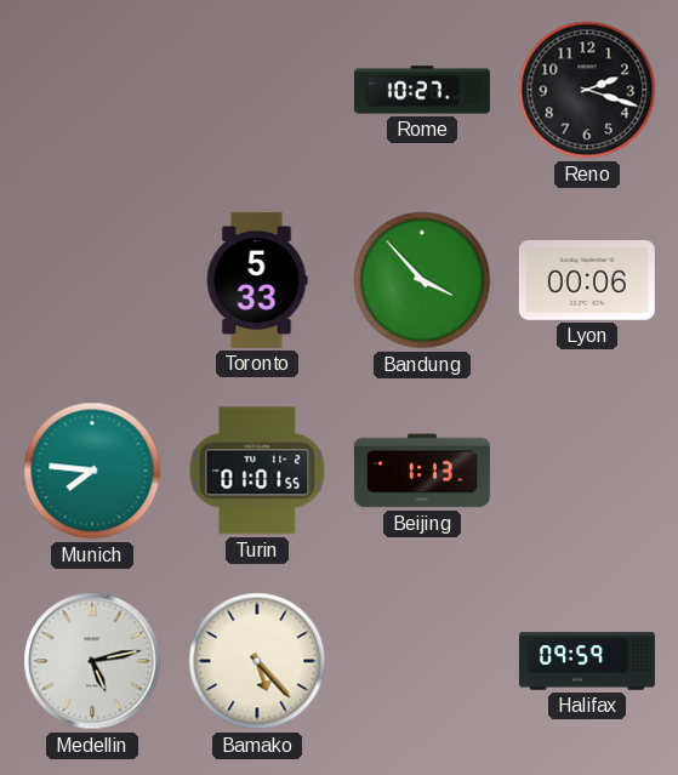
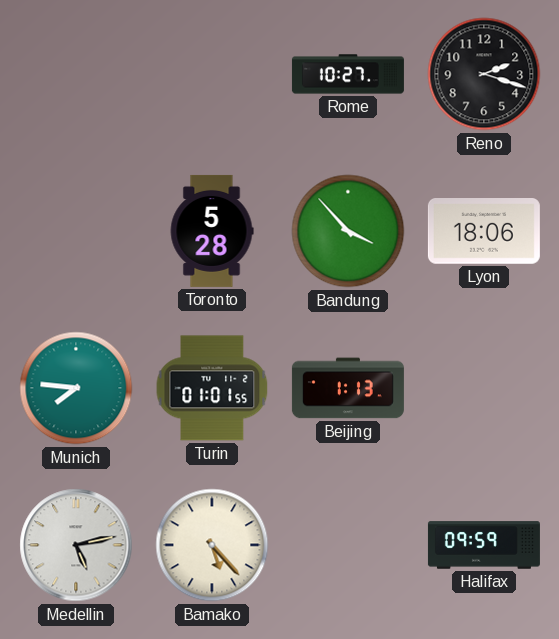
Toronto: 5:33 -> 5:28 (212, 231)
Lyon: 00:06 -> 18:06 (484, 232)
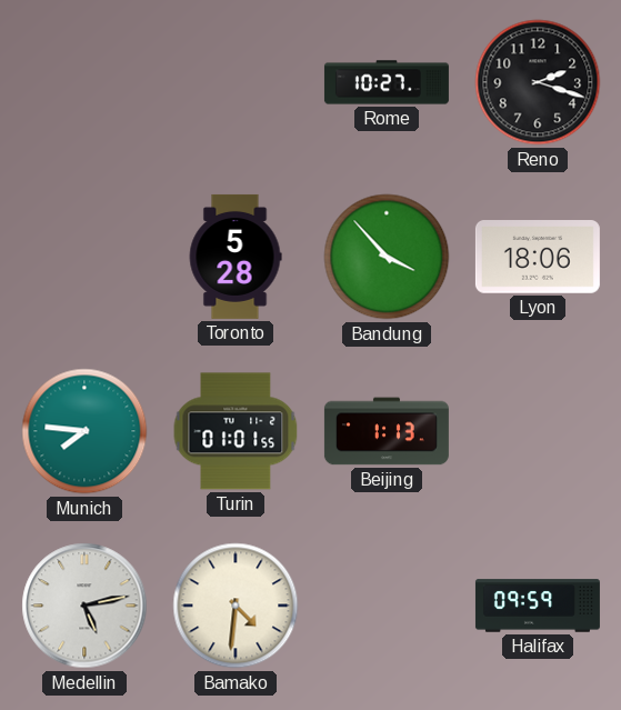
Bamako: 5:23 -> 4:31 (236, 606)
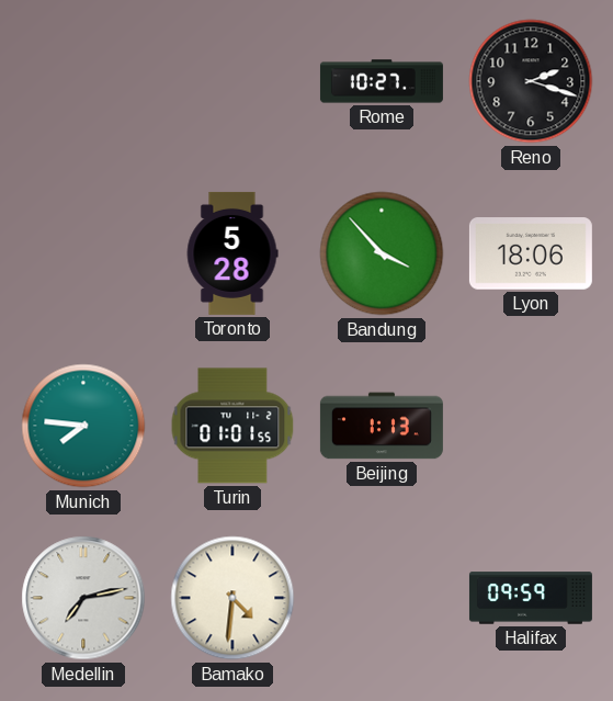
Medellin: 5:13 -> 7:13 (83, 598)
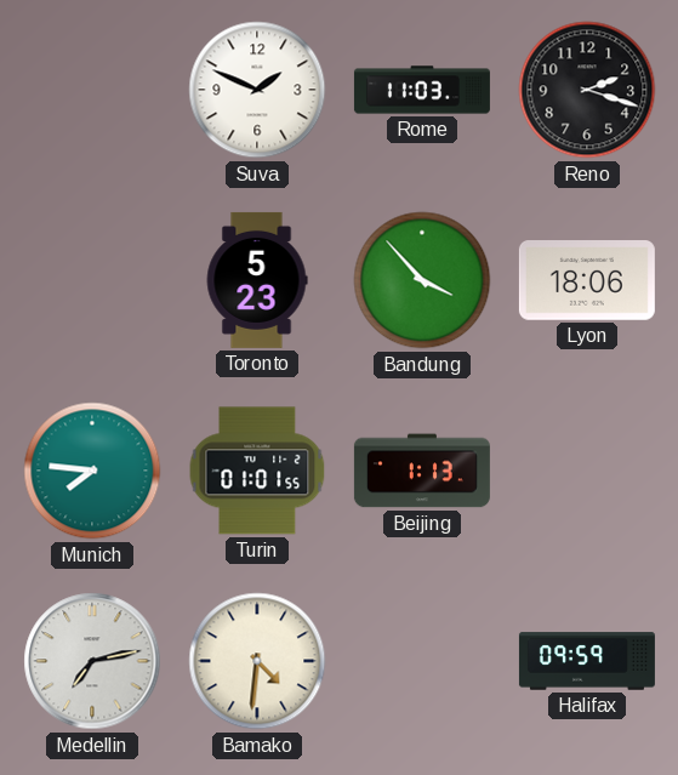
Suva: none -> 1:49 (257, 90)
Rome: 10:27 -> 11:03 (422, 90)
Toronto: 5:28 -> 5:23 (257, 280)
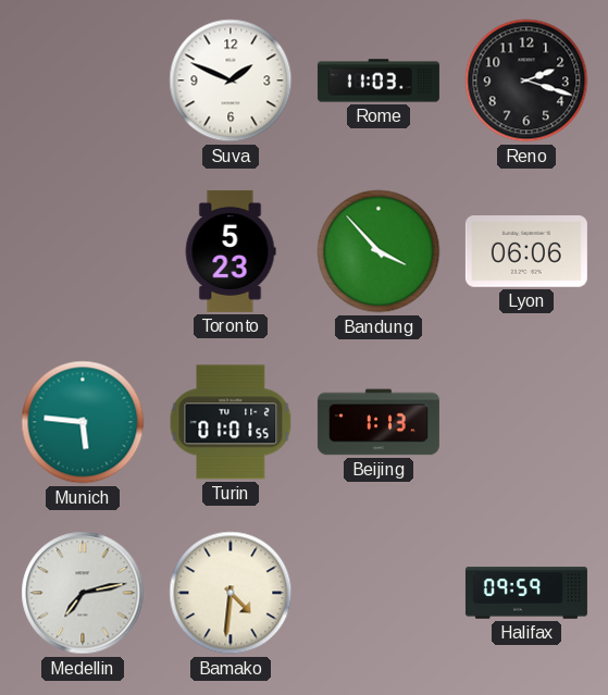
Lyon: 18:06 -> 06:06 (526, 252)
Munich: 7:46 -> 5:46 (83, 422)
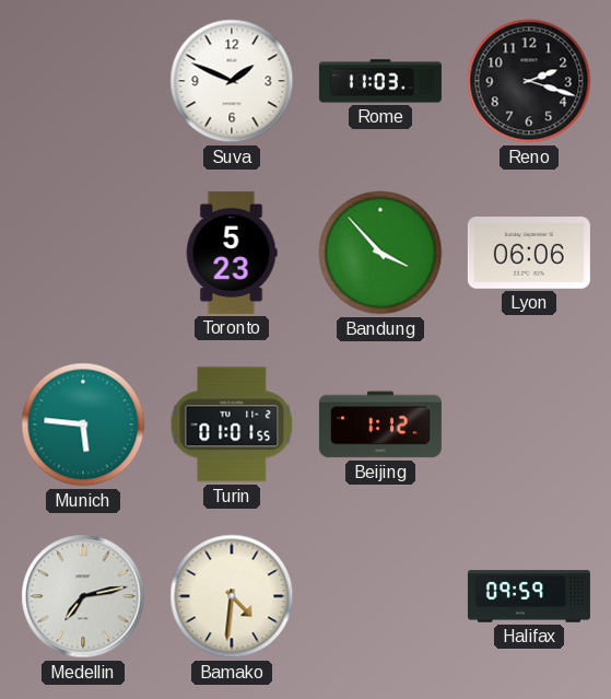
Beijing: 1:13 -> 1:12 (380, 424)
